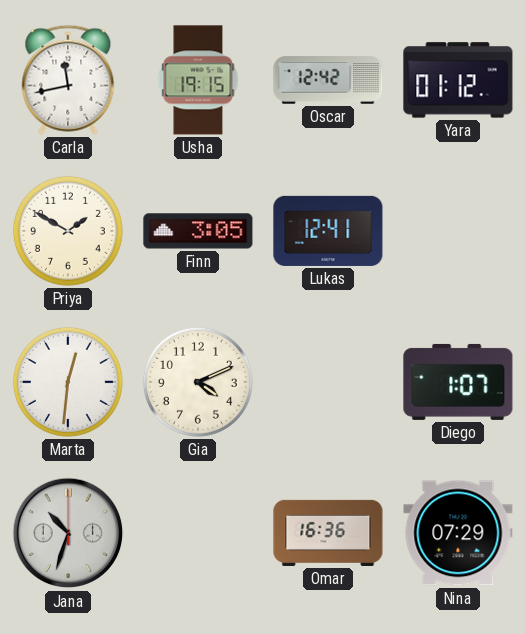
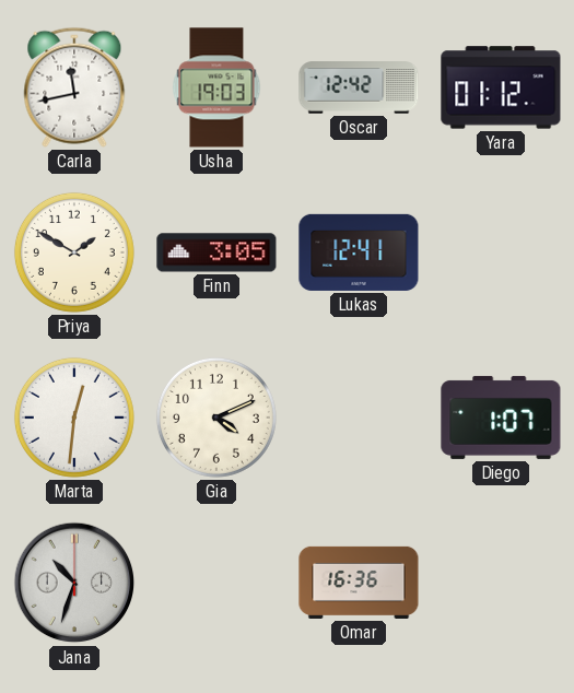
Usha: 19:15 -> 19:03 (216, 87)
Nina: 07:29 -> none (458, 533)
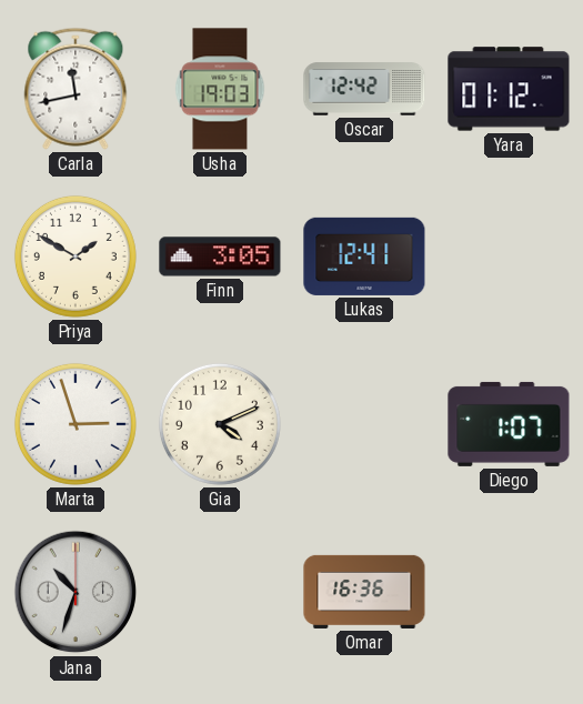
Marta: 12:31 -> 2:57 (76, 424)
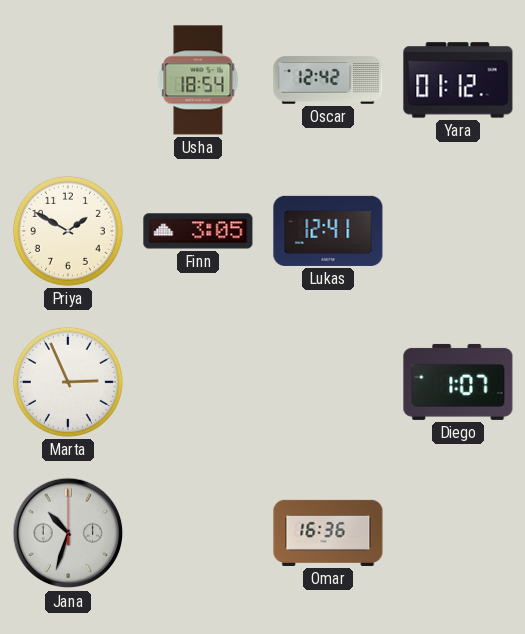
Carla: 11:43 -> none (76, 89)
Usha: 19:03 -> 18:54 (198, 80)
Marta: 2:57 -> 2:56 (68, 382)
Gia: 4:11 -> none (220, 424)
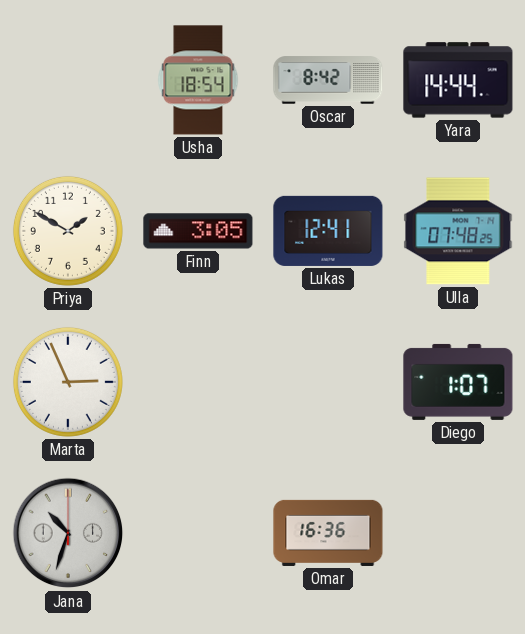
Oscar: 12:42 -> 8:42 (328, 80)
Yara: 01:12 -> 14:44 (458, 80)
Ulla: none -> 07:48 (458, 231)
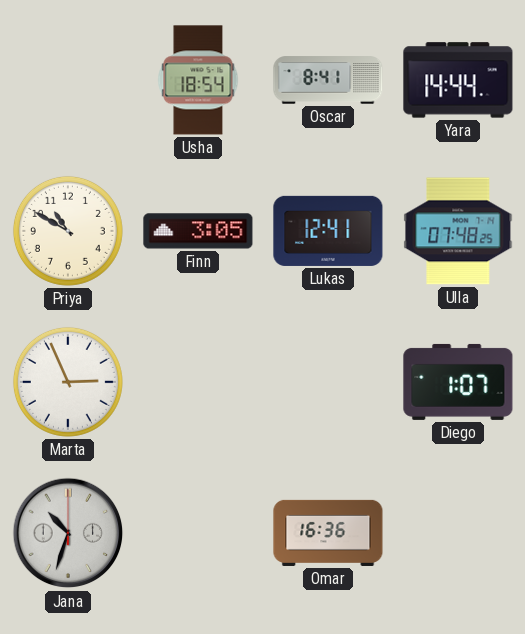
Oscar: 8:42 -> 8:41 (328, 80)
Priya: 1:50 -> 10:50 (68, 231)
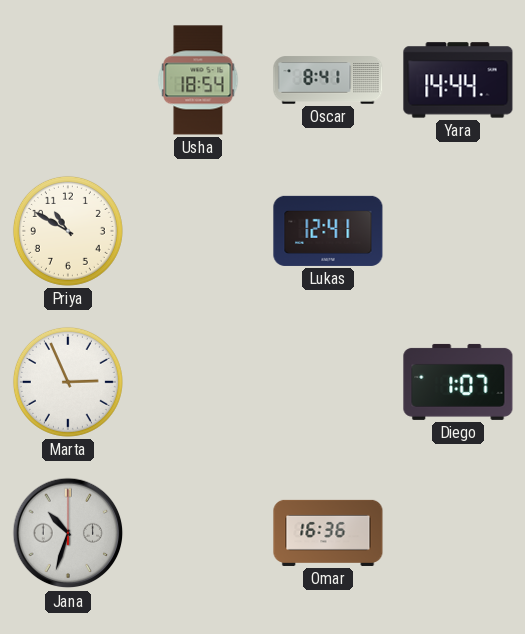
Finn: 3:05 -> none (198, 231)
Ulla: 07:48 -> none (458, 231)
